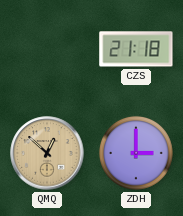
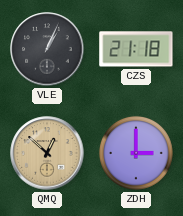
VLE: none -> 1:04 (47, 49)
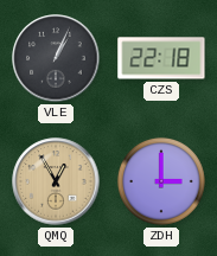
CZS: 21:18 -> 22:18 (161, 58)
QMQ: 12:52 -> 12:55 (56, 181)
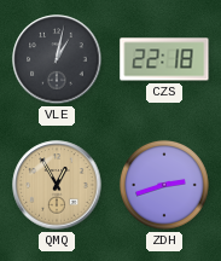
VLE: 1:04 -> 1:02 (57, 59)
ZDH: 3:00 -> 2:42 (164, 185)
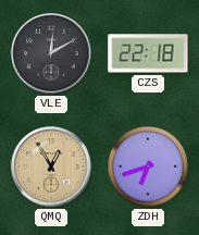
VLE: 1:02 -> 12:10 (51, 53)
ZDH: 2:42 -> 6:42 (148, 166)
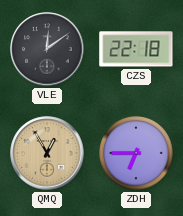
VLE: 12:10 -> 12:09 (47, 49)
ZDH: 6:42 -> 6:45 (136, 153)
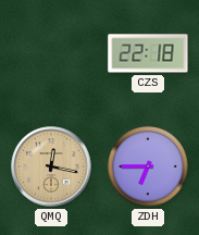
VLE: 12:09 -> none (47, 49)
QMQ: 12:55 -> 12:17 (51, 166)
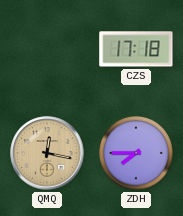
CZS: 22:18 -> 17:18 (136, 49)
ZDH: 6:45 -> 7:45 (136, 153)
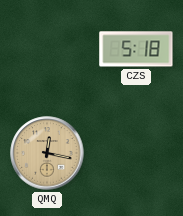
CZS: 17:18 -> 5:18 (136, 49)
ZDH: 7:45 -> none (136, 153)
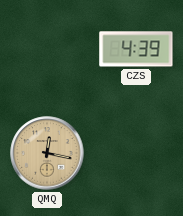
CZS: 5:18 -> 4:39 (136, 49)
